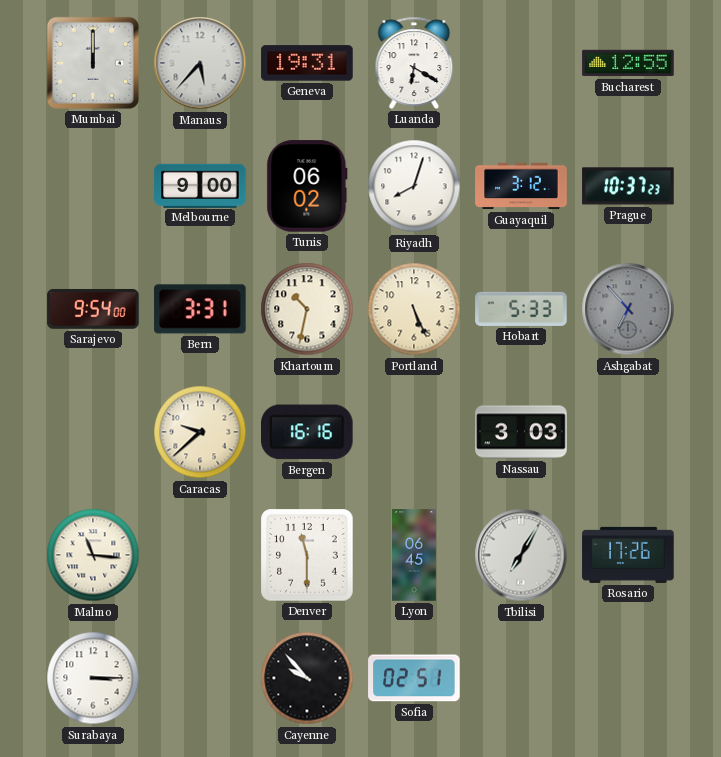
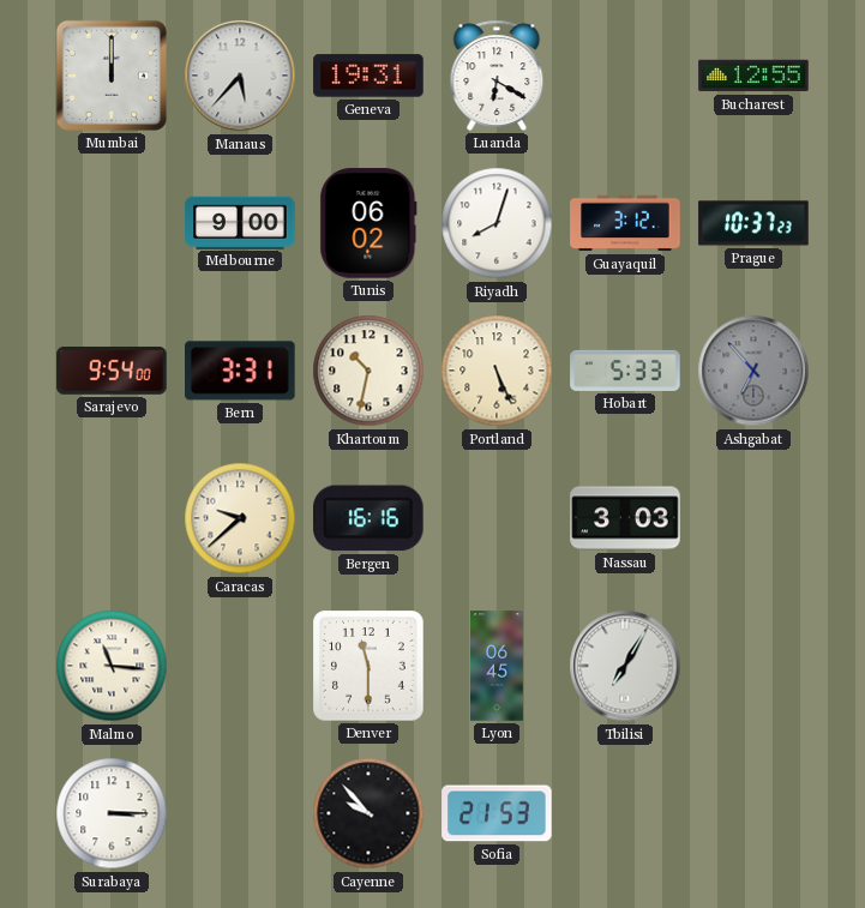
Rosario: 17:26 -> none (628, 555)
Sofia: 02:51 -> 21:53 (497, 813)
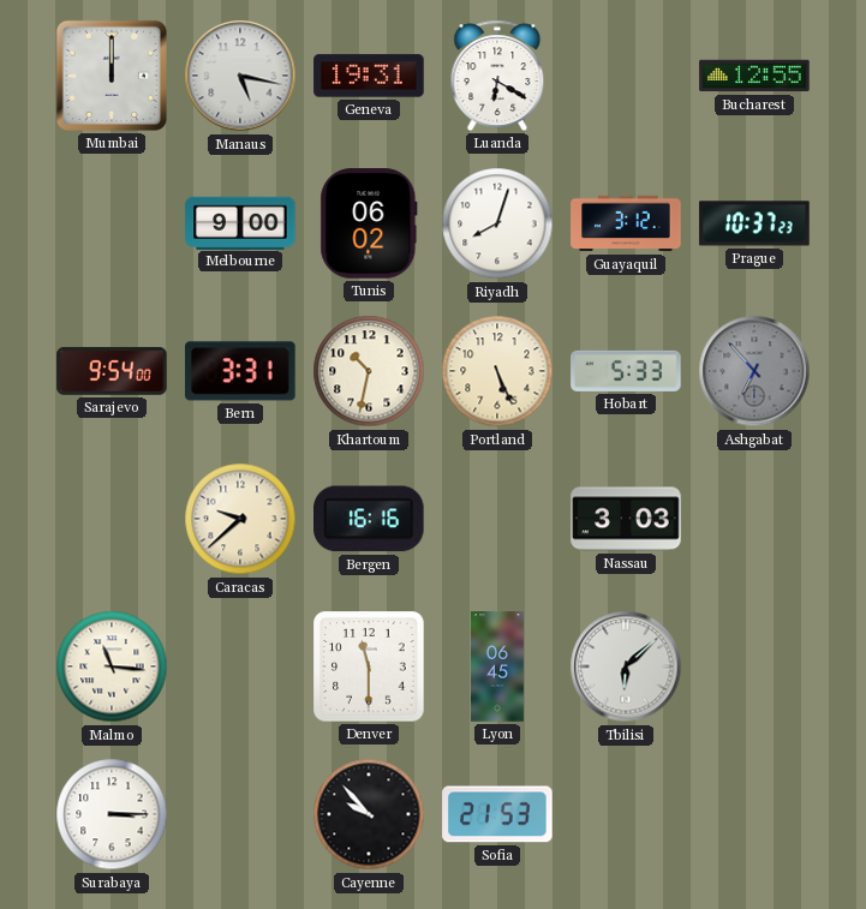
Manaus: 5:37 -> 5:17 (240, 76)
Tbilisi: 7:05 -> 6:08 (626, 666)
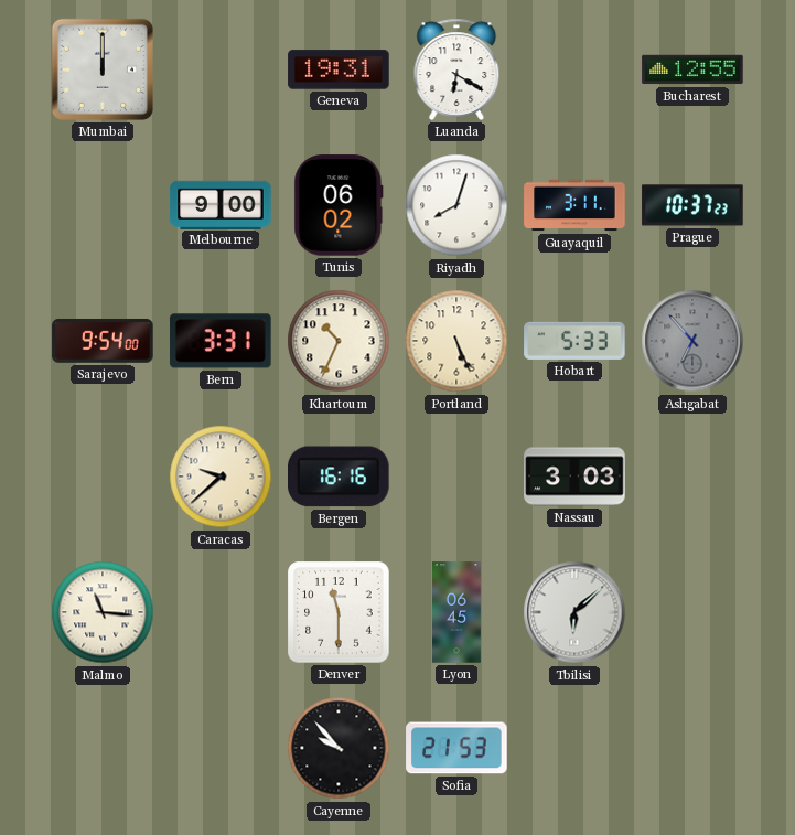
Manaus: 5:17 -> none (240, 76)
Guayaquil: 3:12 -> 3:11 (574, 205)
Khartoum: 10:32 -> 10:34 (339, 341)
Surabaya: 3:15 -> none (112, 814)
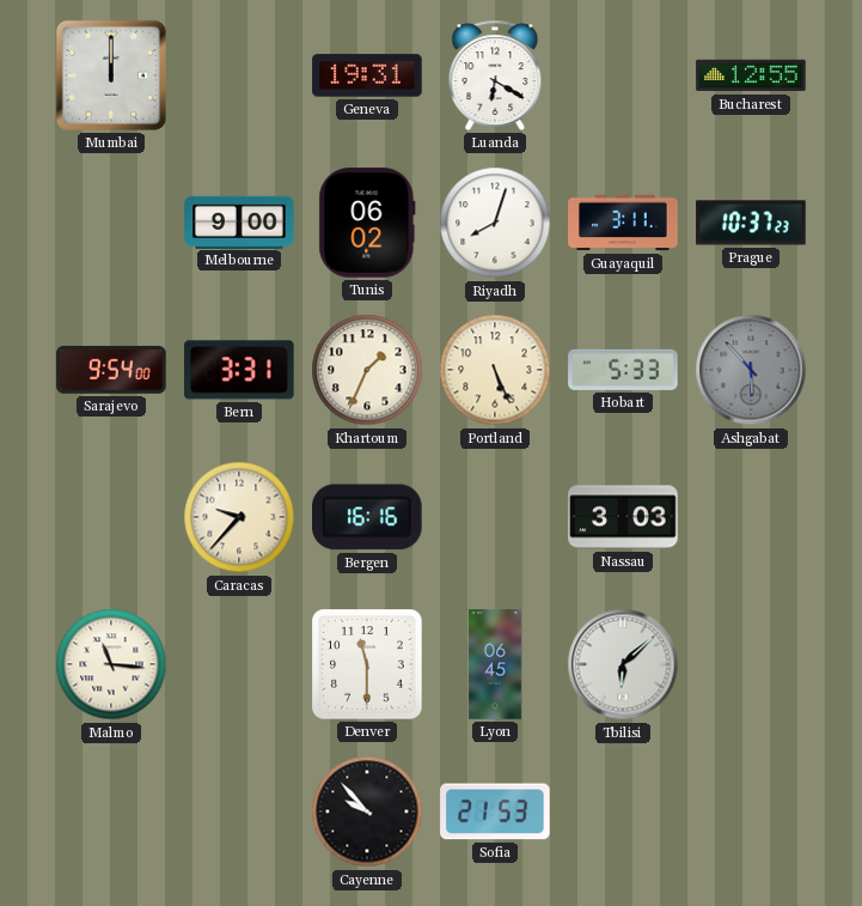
Khartoum: 10:34 -> 1:34 (367, 370)
Ashgabat: 6:53 -> 5:53 (751, 370)
Caracas: 9:38 -> 9:37 (239, 517)
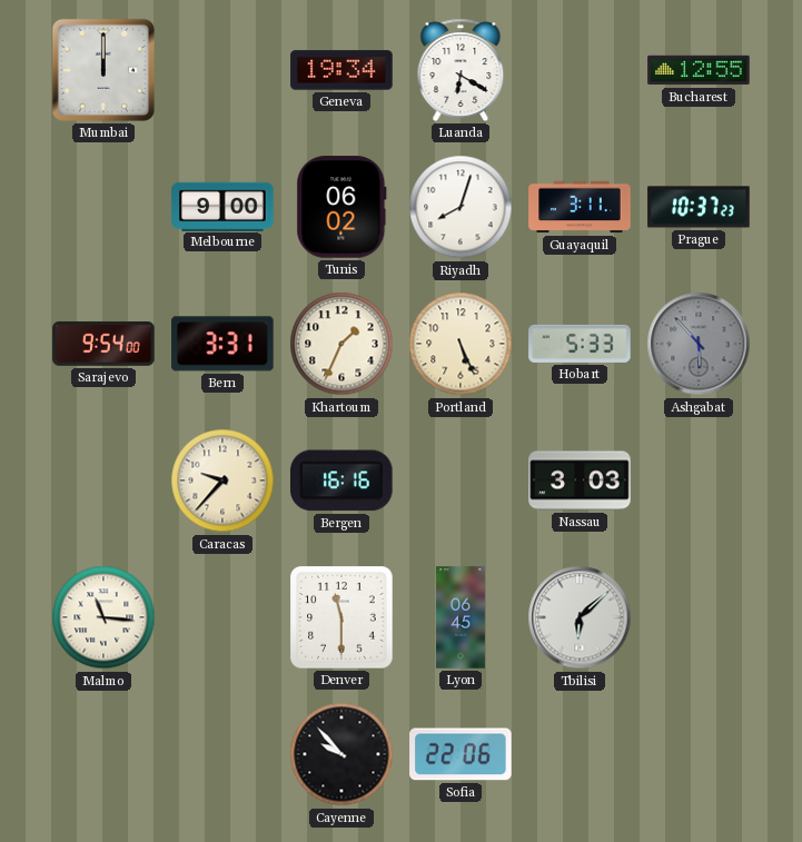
Geneva: 19:31 -> 19:34 (341, 70)
Sofia: 21:53 -> 22:06 (461, 754)
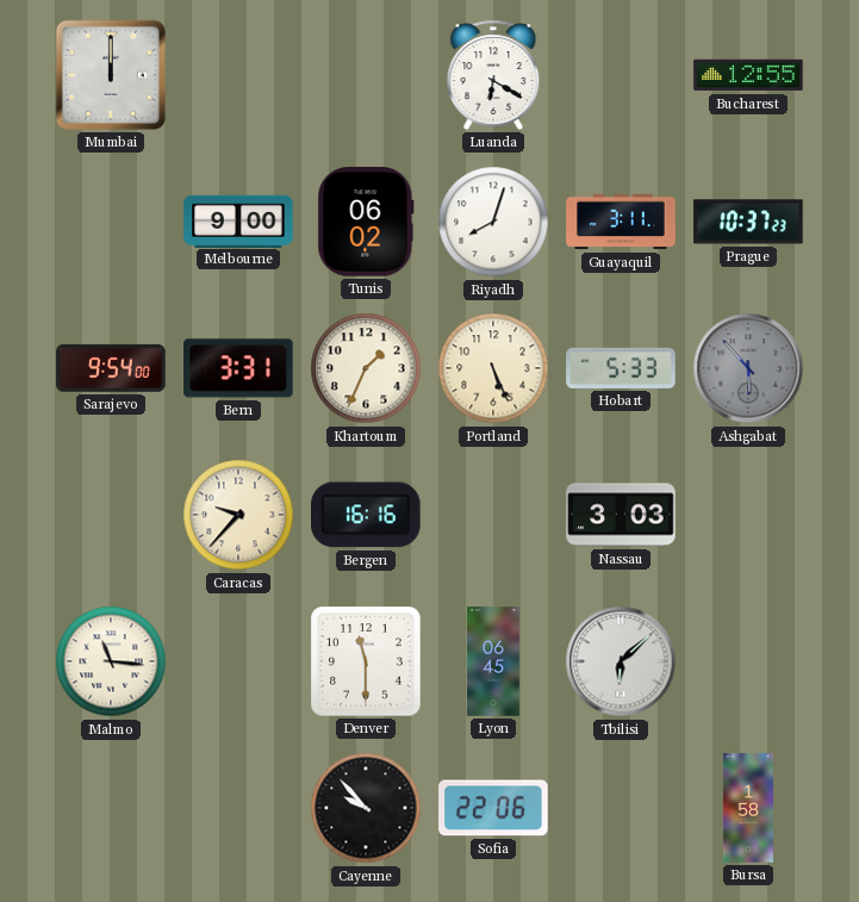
Geneva: 19:34 -> none (341, 70)
Bursa: none -> 1:58 (748, 808)
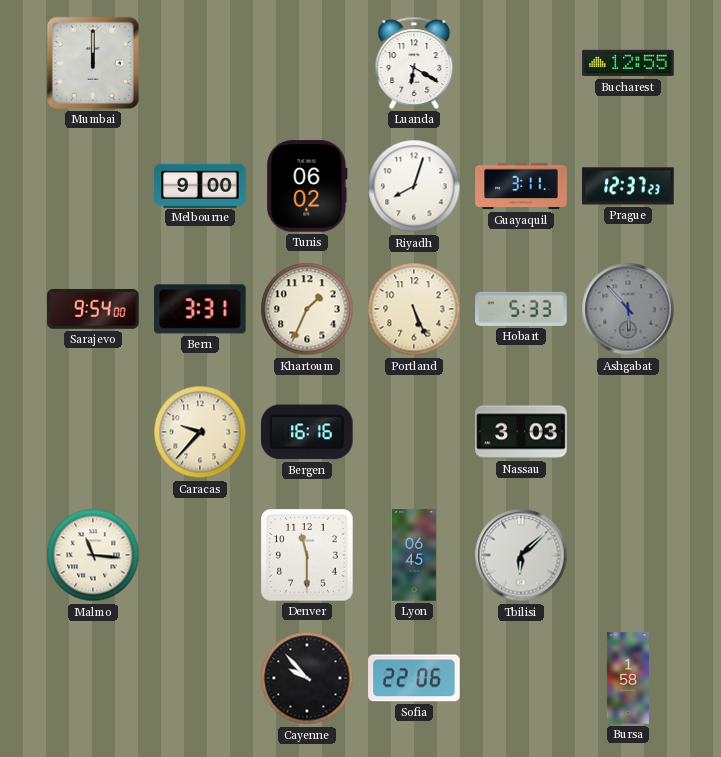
Prague: 10:37 -> 12:37 (628, 186)
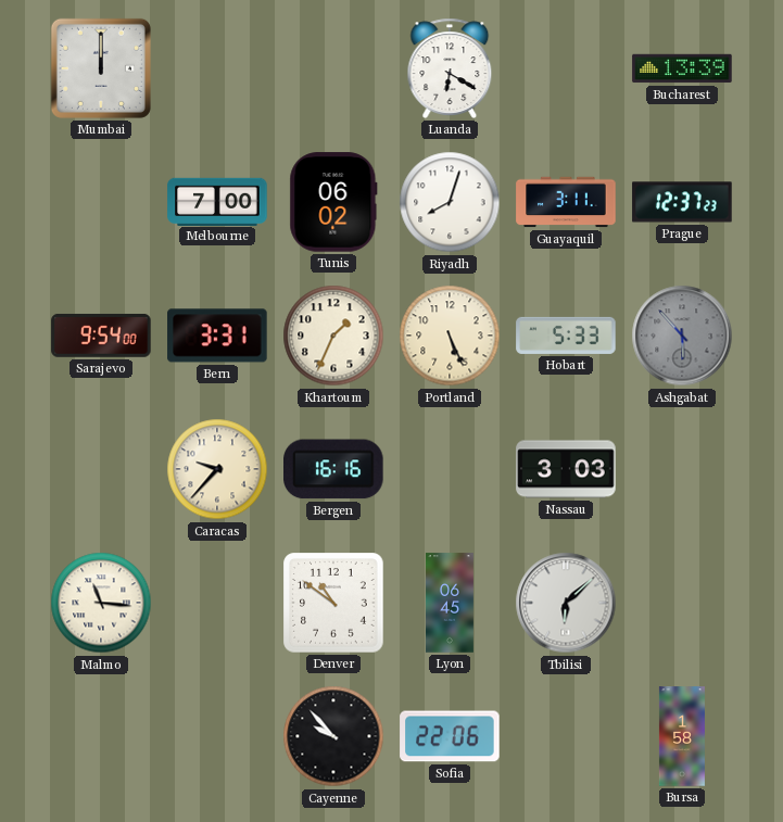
Bucharest: 12:55 -> 13:39 (682, 68)
Melbourne: 9:00 -> 7:00 (217, 201)
Denver: 11:30 -> 10:51 (333, 603)
